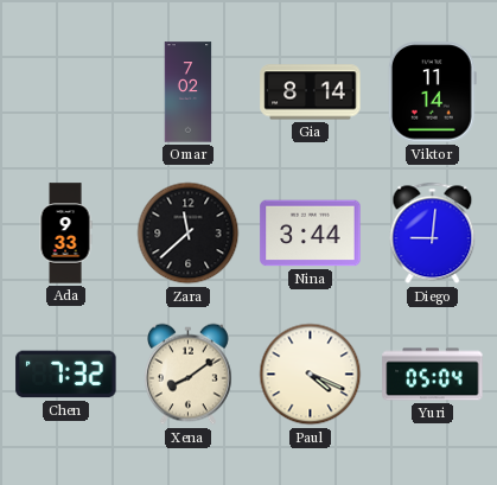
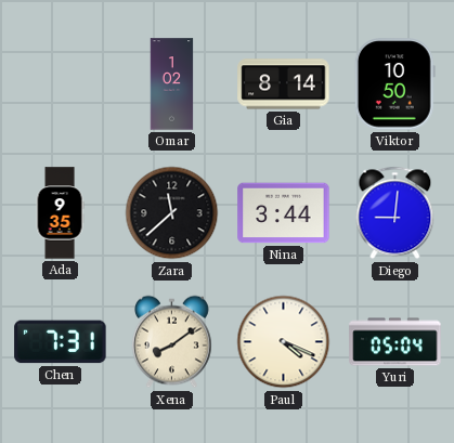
Omar: 7:02 -> 1:02 (172, 84)
Viktor: 11:14 -> 10:50 (394, 84)
Ada: 9:33 -> 9:35 (60, 213)
Chen: 7:32 -> 7:31 (61, 342)
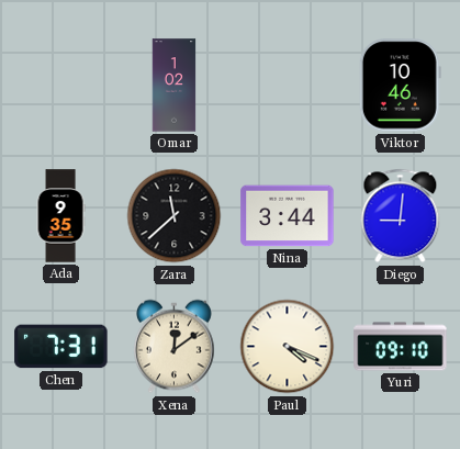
Gia: 8:14 -> none (284, 84)
Viktor: 10:50 -> 10:46 (400, 86)
Xena: 8:09 -> 12:09 (175, 347)
Yuri: 05:04 -> 09:10 (401, 347)
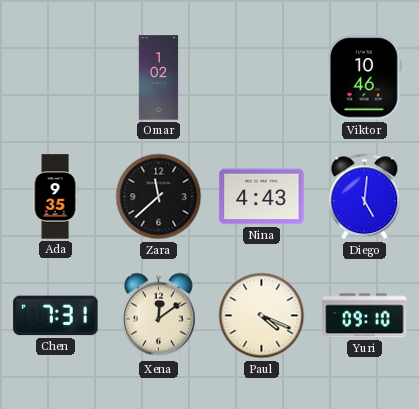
Nina: 3:44 -> 4:43 (262, 197)
Diego: 9:01 -> 5:01 (365, 197)
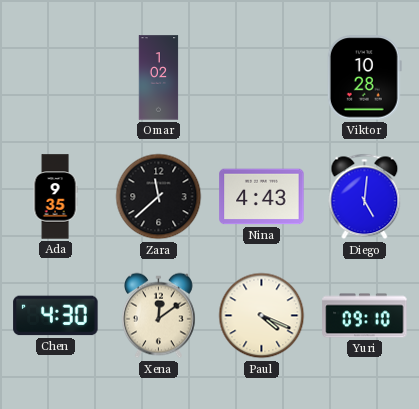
Viktor: 10:46 -> 10:28 (364, 78)
Chen: 7:31 -> 4:30 (56, 316)
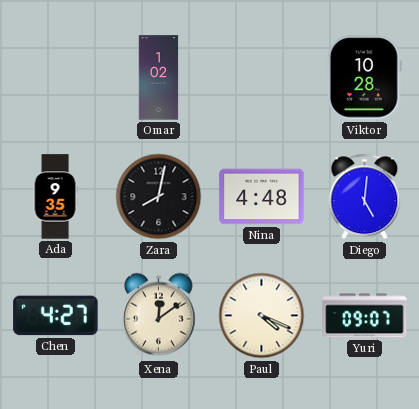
Zara: 11:38 -> 8:02 (159, 197)
Nina: 4:43 -> 4:48 (262, 197)
Chen: 4:30 -> 4:27 (56, 316)
Yuri: 09:10 -> 09:07 (365, 316)
